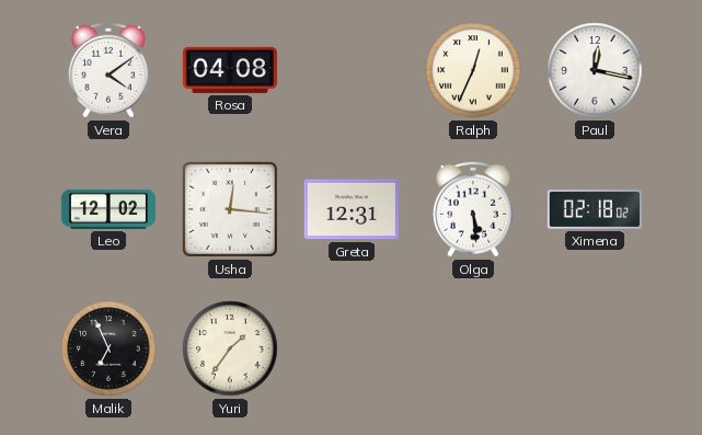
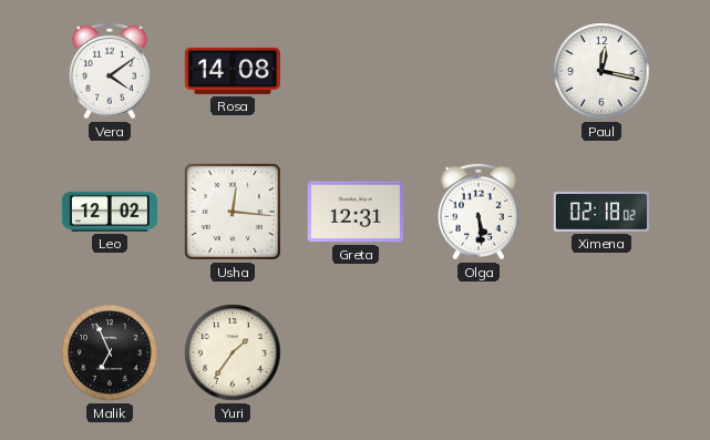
Rosa: 04:08 -> 14:08 (233, 71)
Ralph: 12:34 -> none (473, 70)
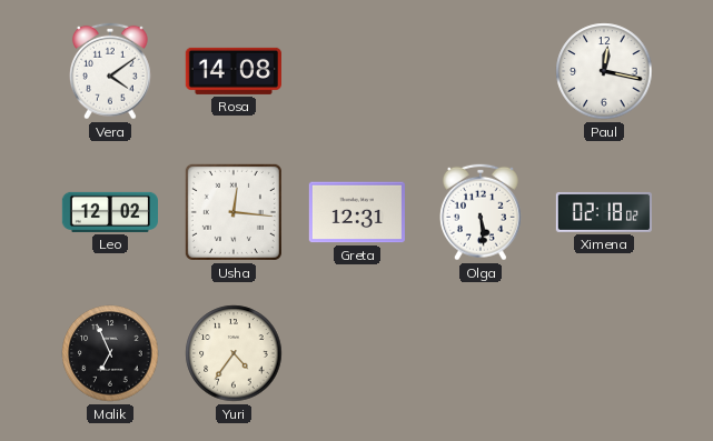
Yuri: 1:36 -> 4:36 (234, 353)
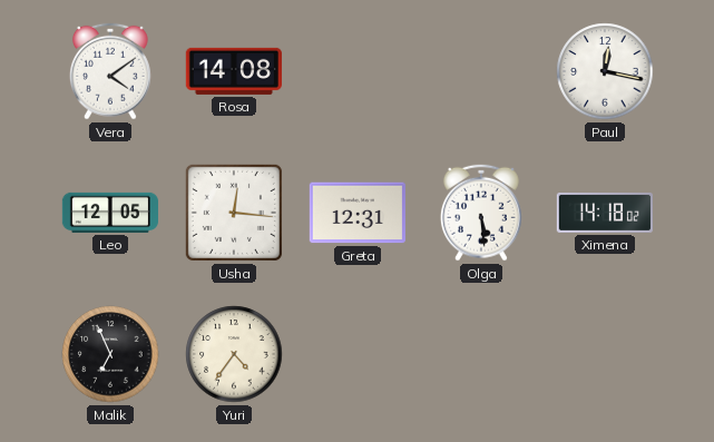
Leo: 12:02 -> 12:05 (109, 213)
Ximena: 02:18 -> 14:18 (604, 213)
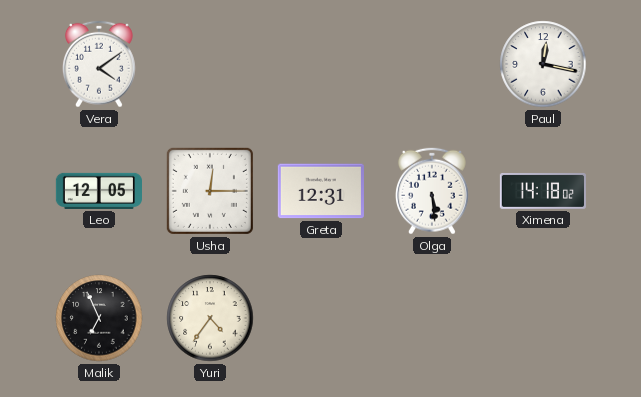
Rosa: 14:08 -> none (234, 71)
Usha: 12:16 -> 12:15 (210, 191)
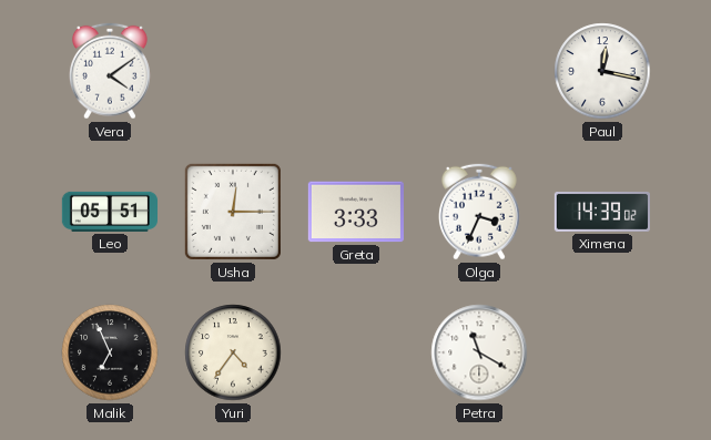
Leo: 12:05 -> 05:51 (109, 212)
Greta: 12:31 -> 3:33 (356, 212)
Olga: 5:29 -> 3:34 (480, 212)
Ximena: 14:18 -> 14:39 (601, 212)
Petra: none -> 11:20 (479, 352)
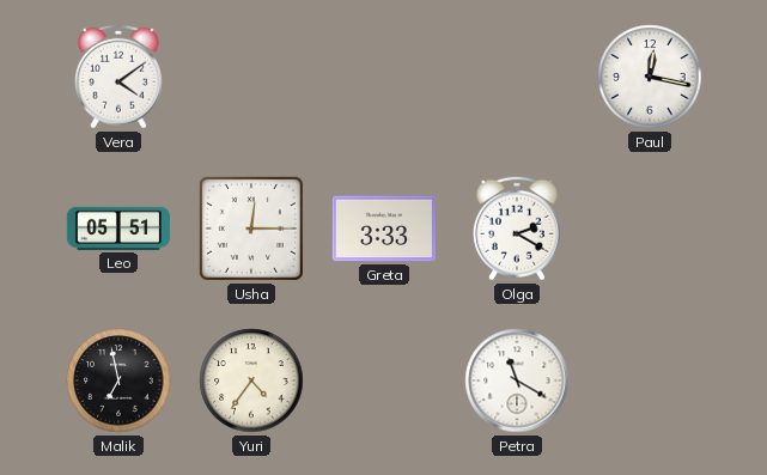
Olga: 3:34 -> 2:20 (518, 229)
Ximena: 14:39 -> none (601, 212)
Malik: 6:56 -> 6:58 (118, 380)
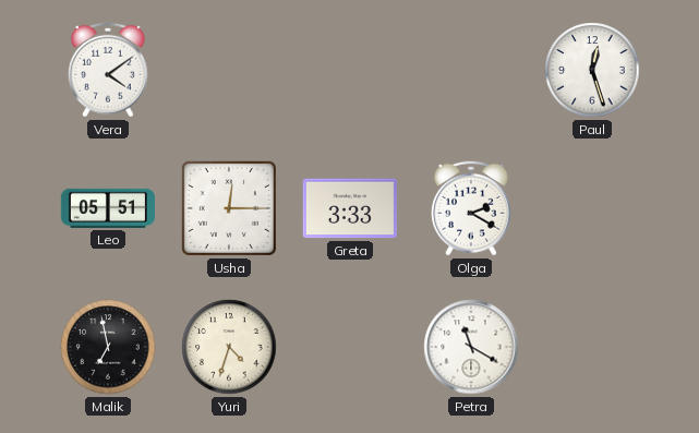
Paul: 12:17 -> 12:27 (592, 70)
Yuri: 4:36 -> 4:33 (229, 347)
